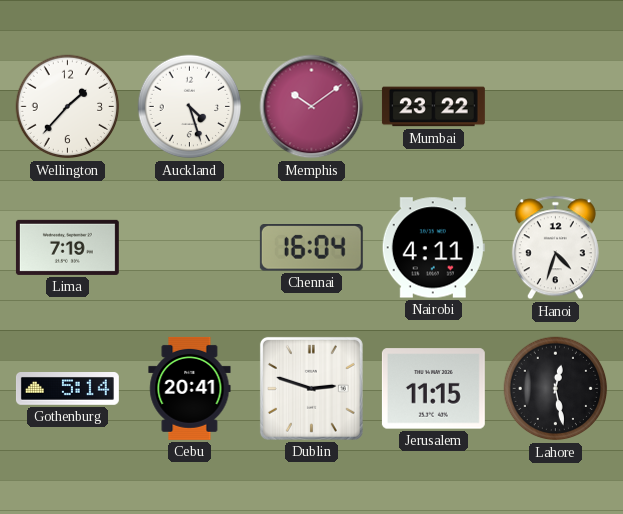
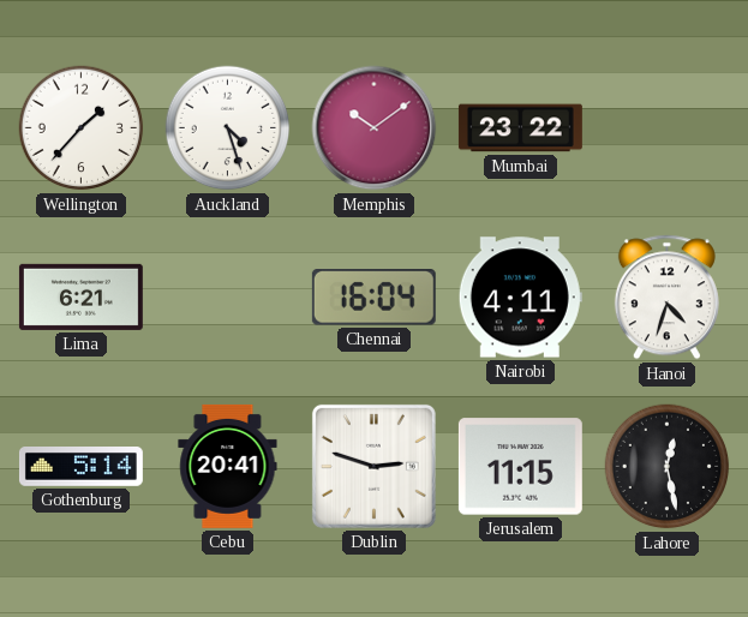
Lima: 7:19 -> 6:21 (80, 296)
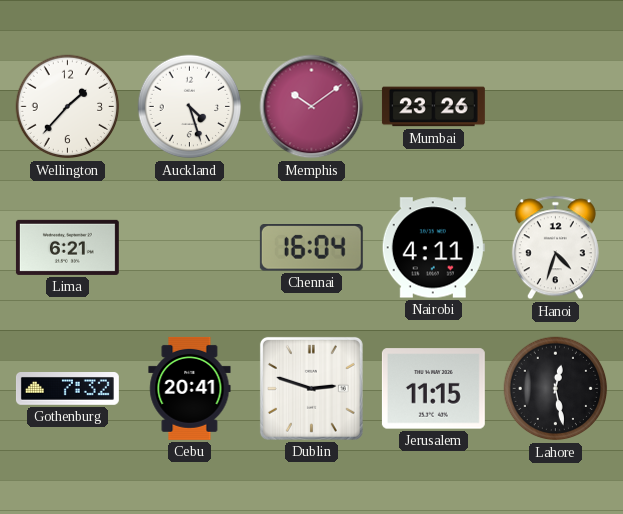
Mumbai: 23:22 -> 23:26 (433, 107)
Gothenburg: 5:14 -> 7:32 (67, 389)
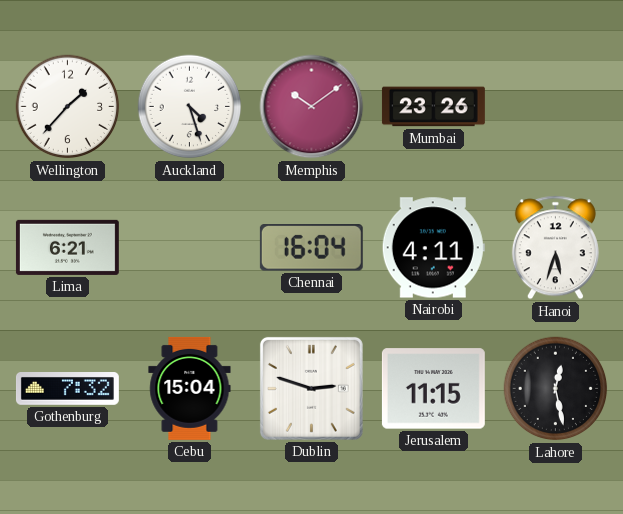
Hanoi: 4:33 -> 5:33 (555, 248)
Cebu: 20:41 -> 15:04 (190, 388)
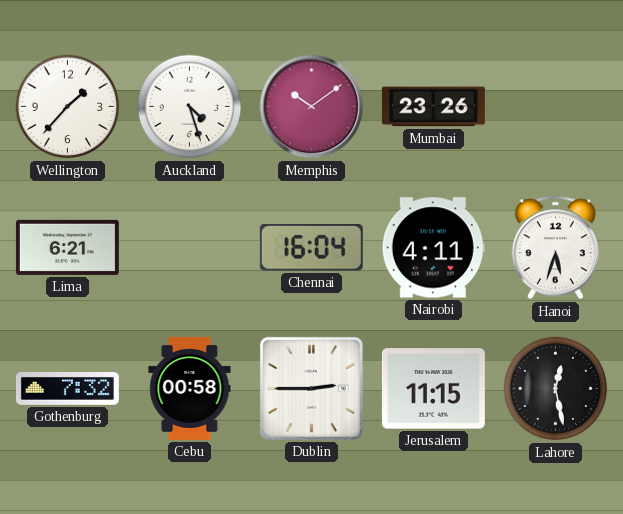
Cebu: 15:04 -> 00:58 (190, 388)
Dublin: 2:48 -> 2:45 (311, 388)
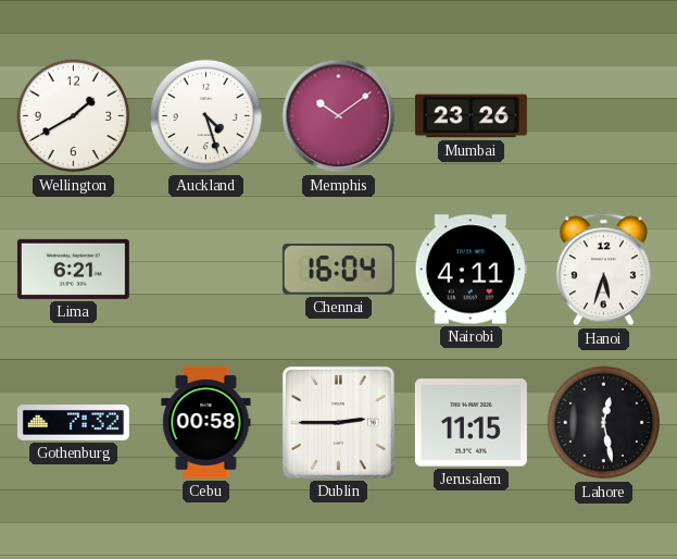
Wellington: 1:37 -> 1:40 (74, 116)
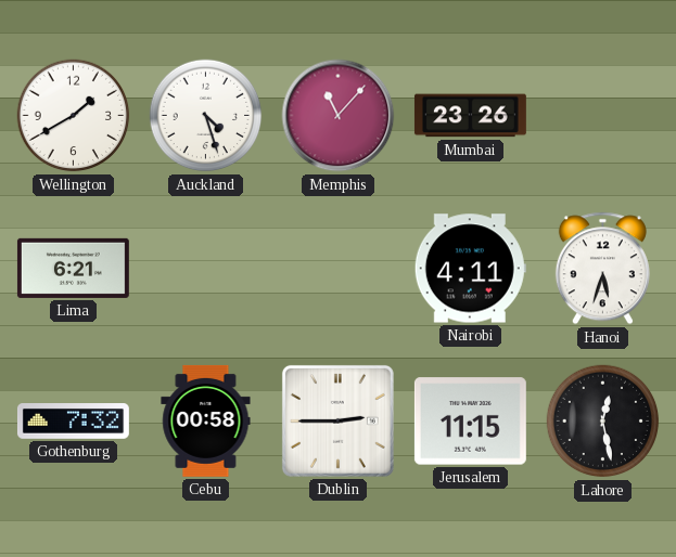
Memphis: 10:09 -> 11:07 (339, 116)
Chennai: 16:04 -> none (338, 270)
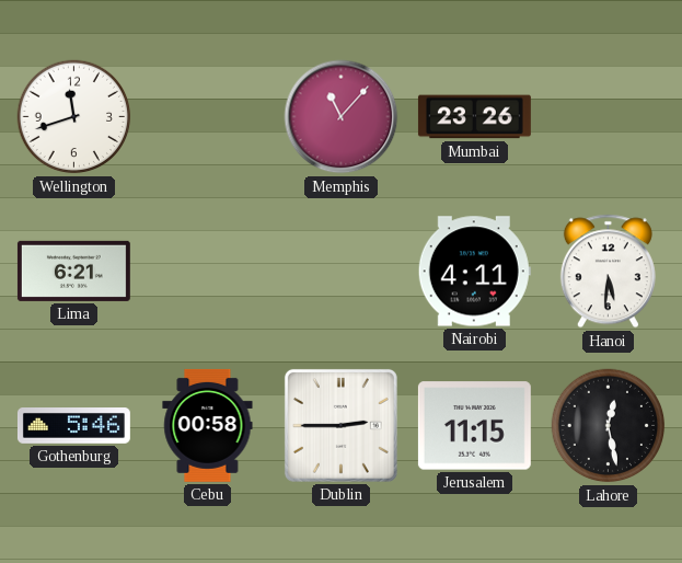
Wellington: 1:40 -> 11:42 (74, 117)
Auckland: 4:27 -> none (206, 116)
Hanoi: 5:33 -> 5:31 (608, 272)
Gothenburg: 7:32 -> 5:46 (73, 426)
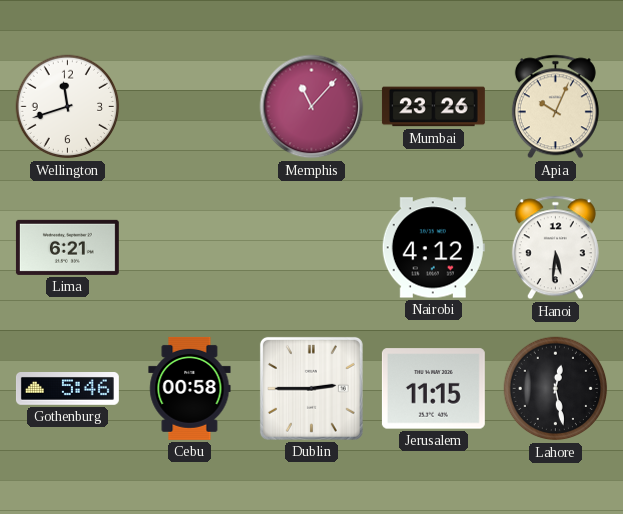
Apia: none -> 10:04 (555, 107)
Nairobi: 4:11 -> 4:12 (433, 248)
